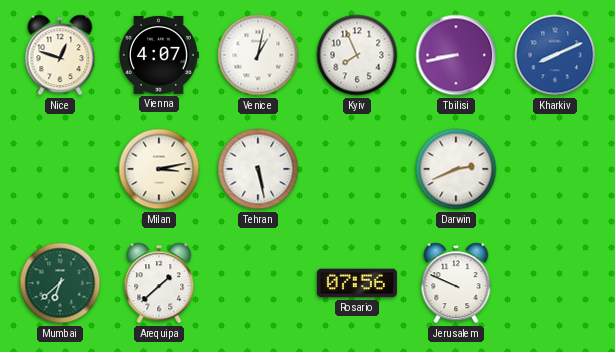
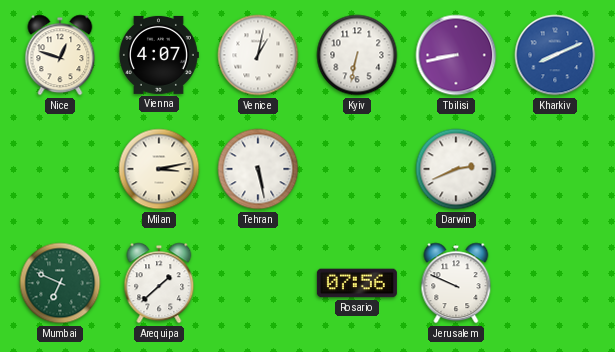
Kyiv: 7:56 -> 6:32 (357, 55)
Mumbai: 6:38 -> 6:49 (60, 283)
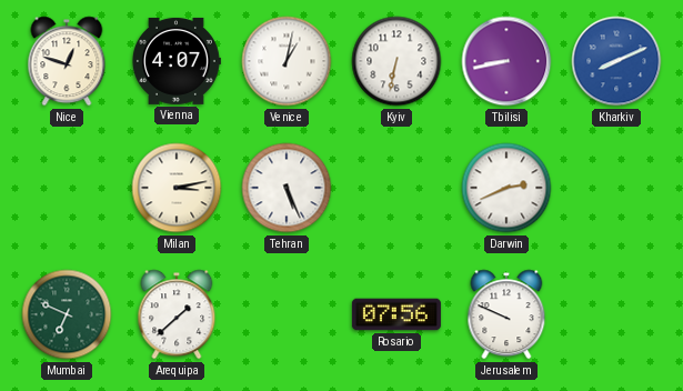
Tehran: 5:28 -> 5:26 (287, 188)
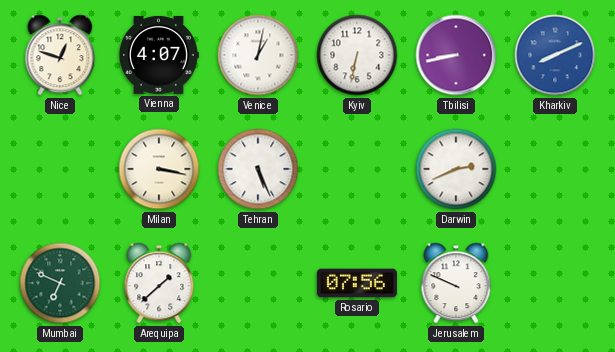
Milan: 3:13 -> 3:17 (159, 169)
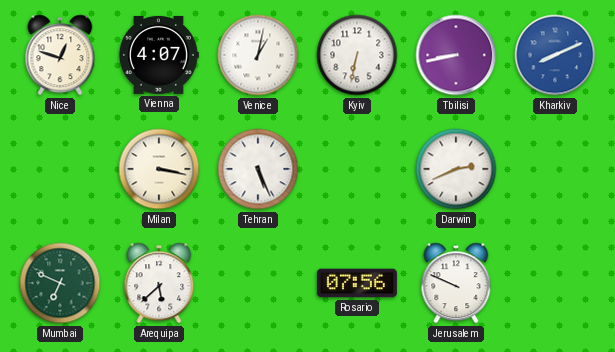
Arequipa: 1:38 -> 5:38 (159, 283)
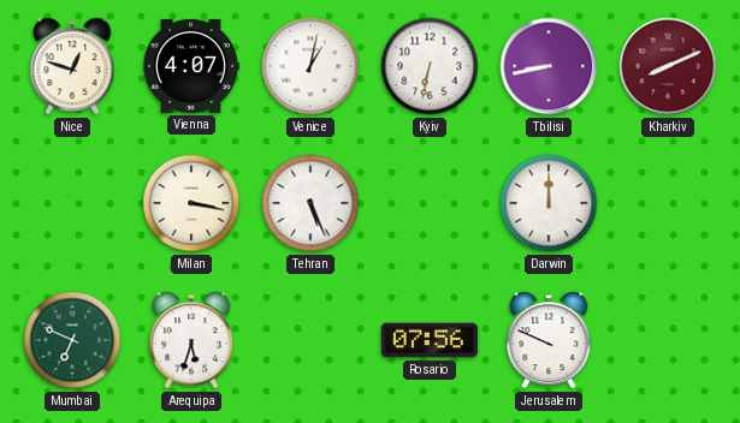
Kharkiv dial: blue -> burgundy (668, 66)
Darwin: 2:41 -> 12:00 (549, 203)
Arequipa: 5:38 -> 5:33 (191, 340)
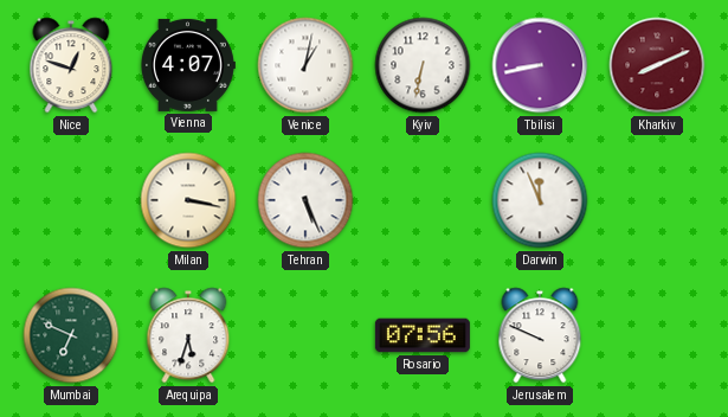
Darwin: 12:00 -> 11:56 (540, 200)
